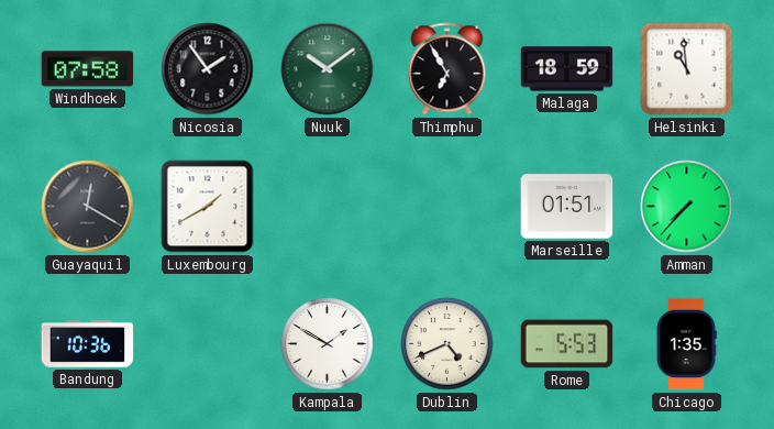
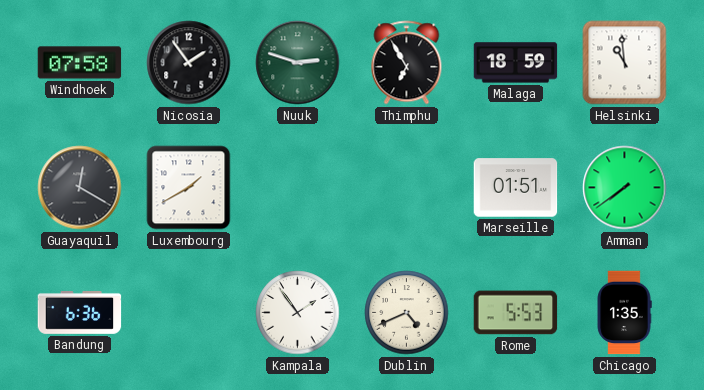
Nuuk: 10:09 -> 2:48 (298, 63)
Amman: 7:37 -> 7:39 (625, 188)
Bandung: 10:36 -> 6:36 (80, 312)
Kampala: 1:50 -> 1:54 (298, 313)
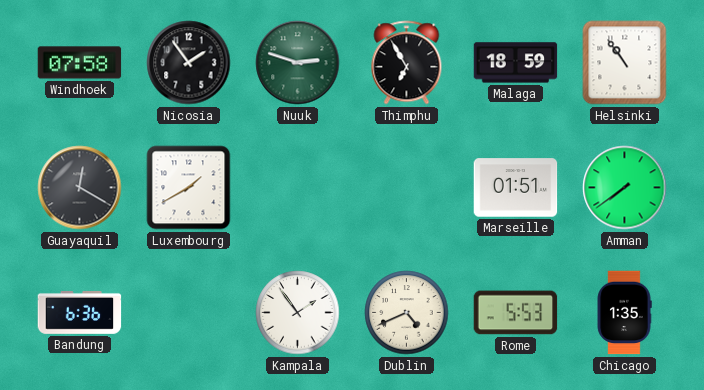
Helsinki: 10:59 -> 10:54 (625, 63)
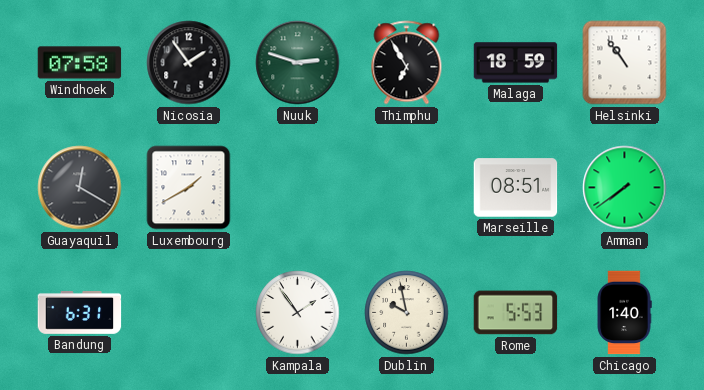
Marseille: 01:51 -> 08:51 (516, 188)
Bandung: 6:36 -> 6:31 (80, 312)
Dublin: 4:41 -> 9:58 (407, 313)
Chicago: 1:35 -> 1:40 (624, 313)
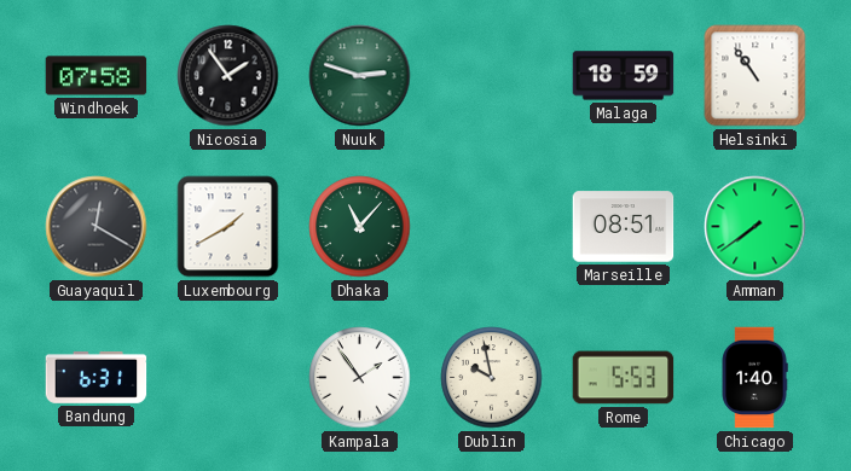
Thimphu: 6:55 -> none (407, 63)
Dhaka: none -> 11:07 (360, 227)
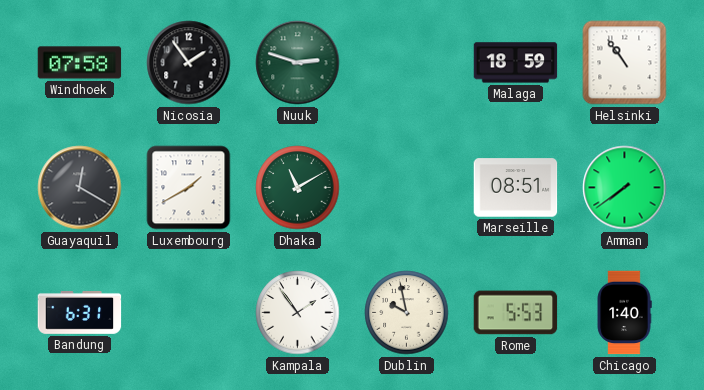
Dhaka: 11:07 -> 11:10 (298, 188)
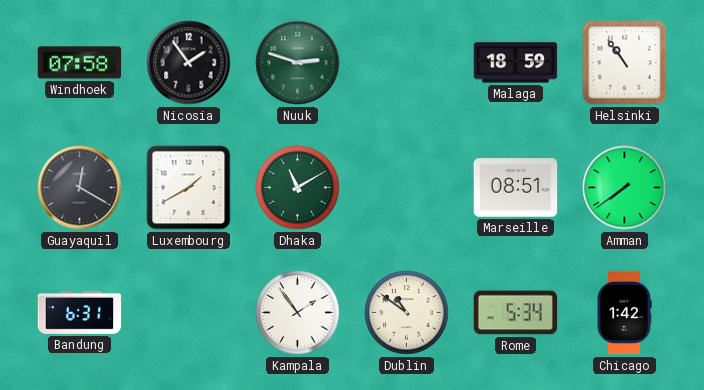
Dublin: 9:58 -> 10:51 (407, 313)
Rome: 5:53 -> 5:34 (516, 313)
Chicago: 1:40 -> 1:42 (624, 313)
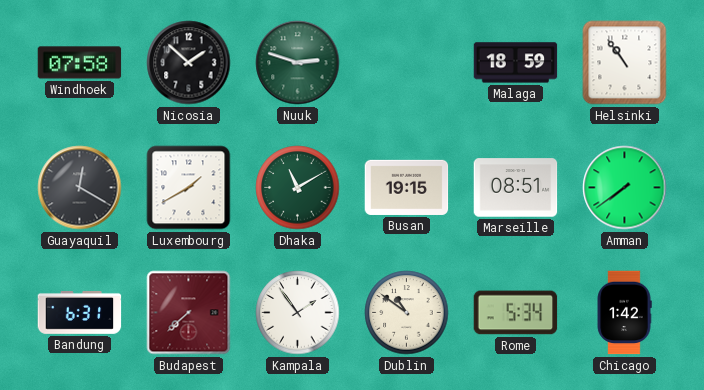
Nicosia: 1:54 -> 1:52 (189, 63)
Busan: none -> 19:15 (407, 187)
Budapest: none -> 7:38 (189, 313)
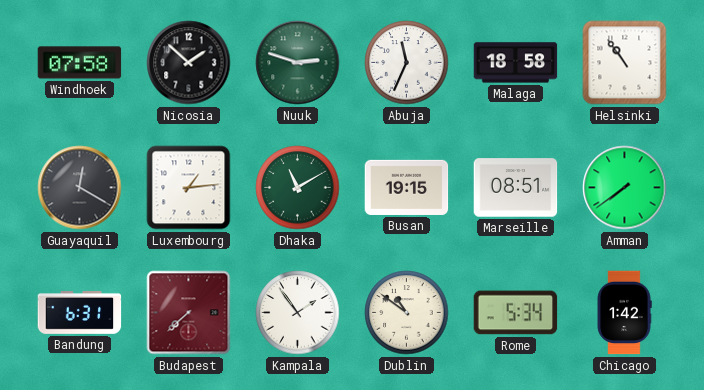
Abuja: none -> 11:34 (407, 63)
Malaga: 18:59 -> 18:58 (516, 63)
Luxembourg: 1:40 -> 1:14 (189, 188)
